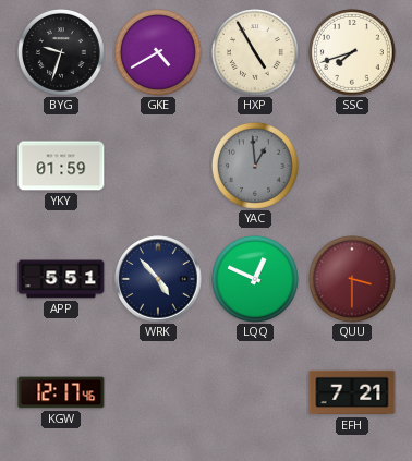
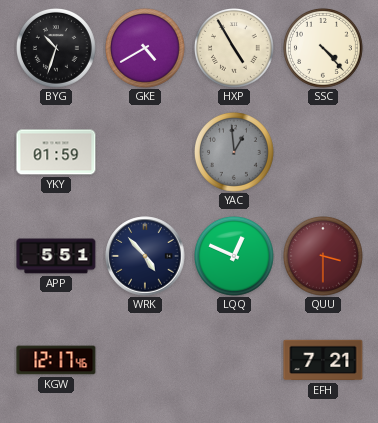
BYG: 9:33 -> 10:33 (57, 49)
SSC: 7:42 -> 4:23 (324, 49)
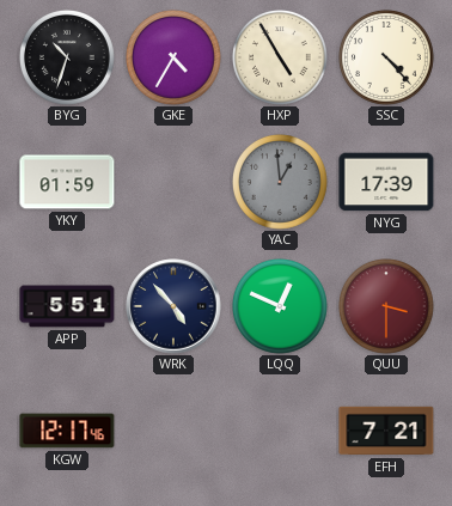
GKE: 4:40 -> 4:35 (175, 59)
NYG: none -> 17:39 (386, 182)
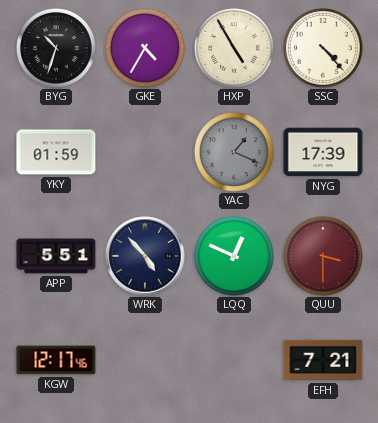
YAC: 12:59 -> 1:19 (235, 153)
